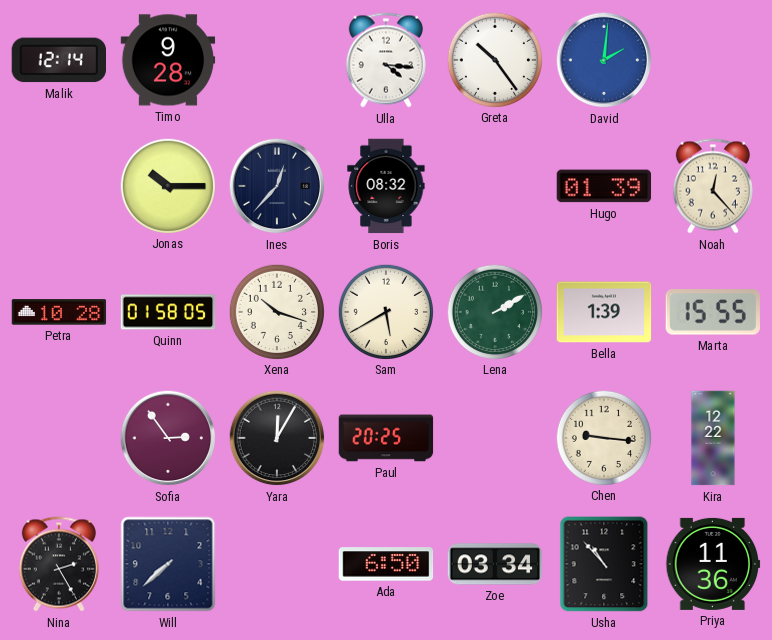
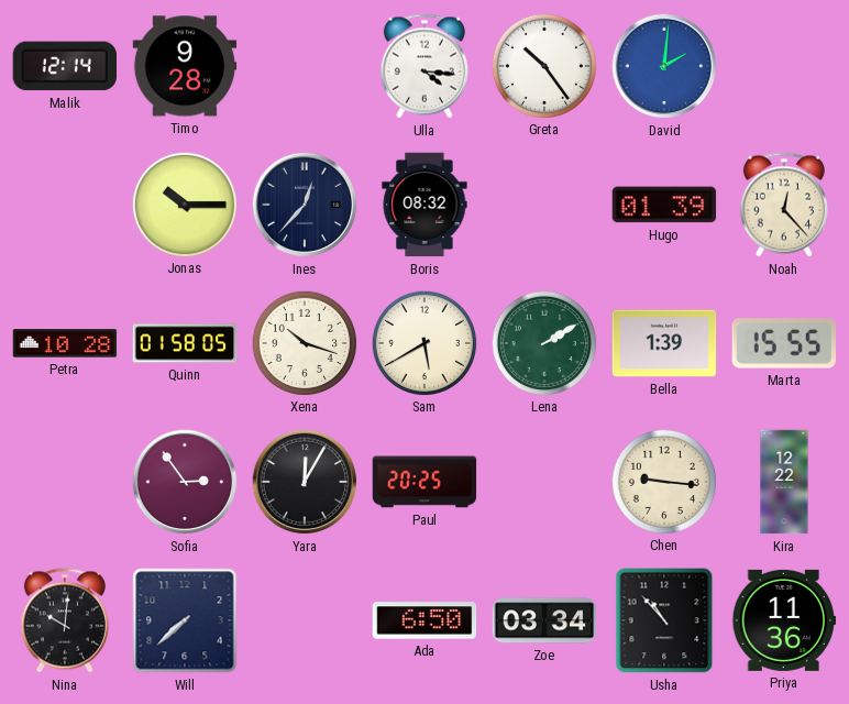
Nina: 2:25 -> 10:01 (65, 620)
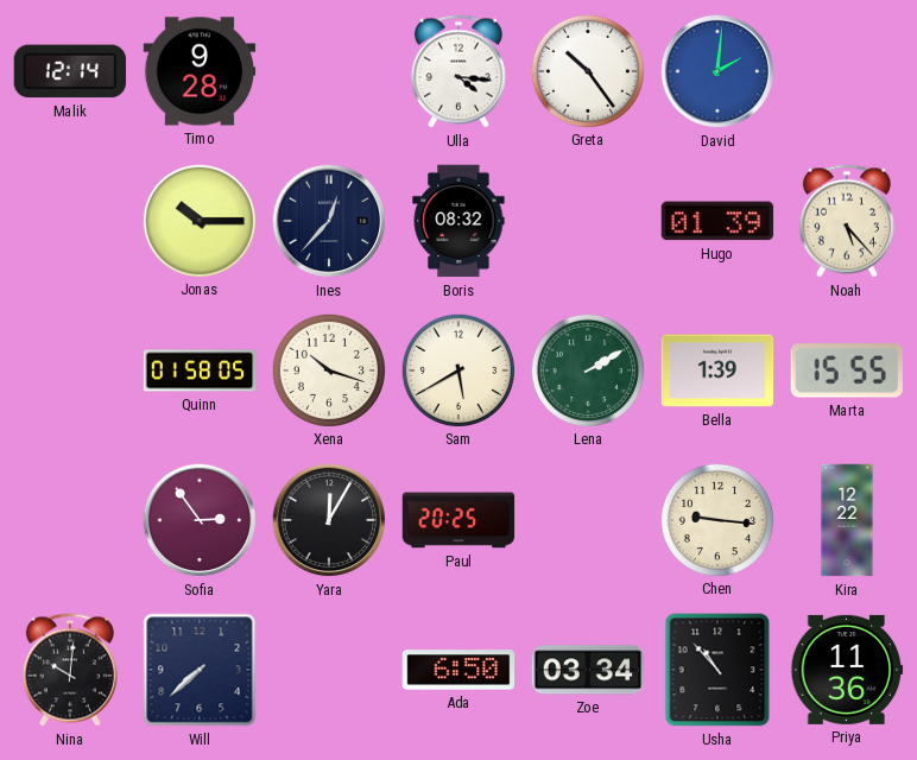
Noah: 12:23 -> 5:23 (847, 221)
Petra: 10:28 -> none (65, 343)
